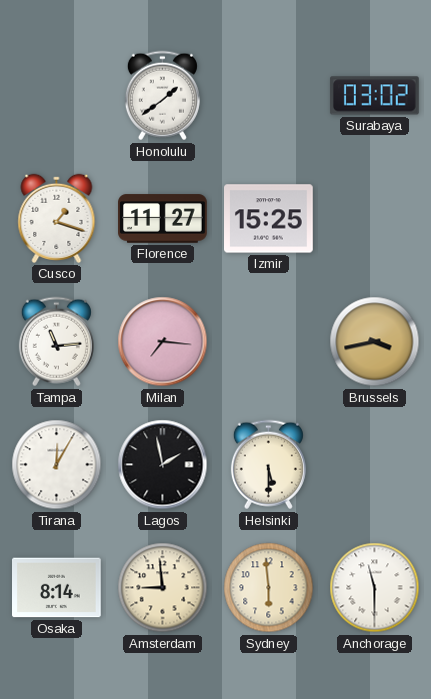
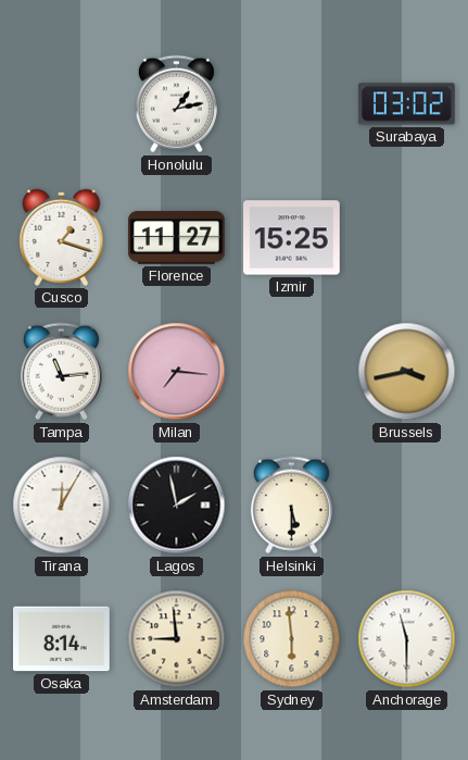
Honolulu: 1:39 -> 1:13 (176, 104)
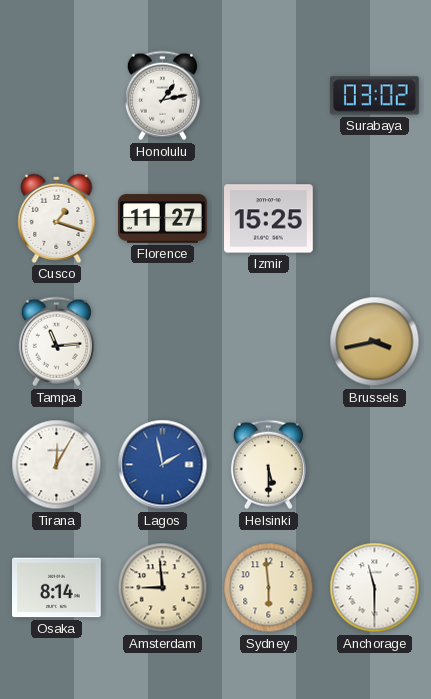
Milan: 7:16 -> none (177, 372)
Lagos dial: black -> blue (163, 465)
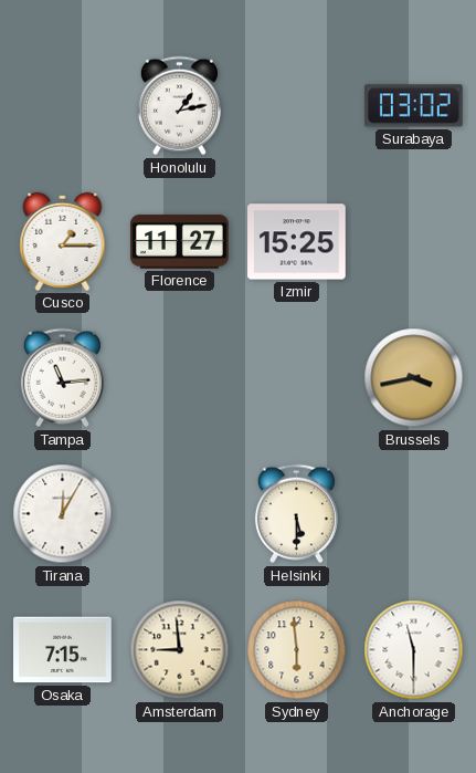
Cusco: 1:18 -> 1:15 (63, 241)
Lagos: 1:58 -> none (163, 465)
Osaka: 8:14 -> 7:15 (63, 650)
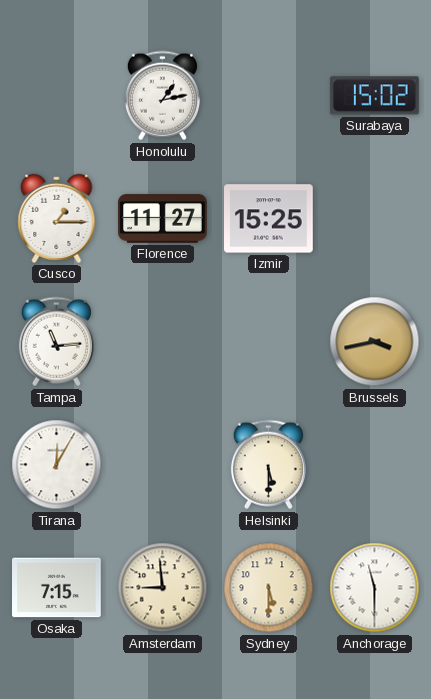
Surabaya: 03:02 -> 15:02 (375, 96)
Sydney: 5:59 -> 5:30 (269, 588)
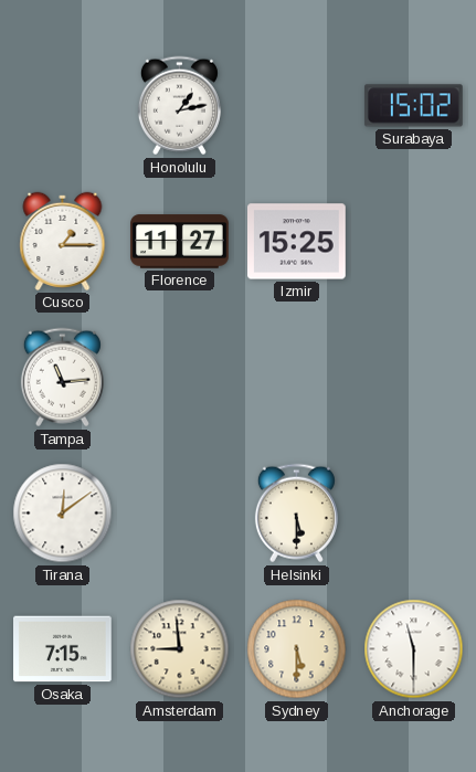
Brussels: 3:43 -> none (375, 342)
Tirana: 12:05 -> 12:09 (63, 514)
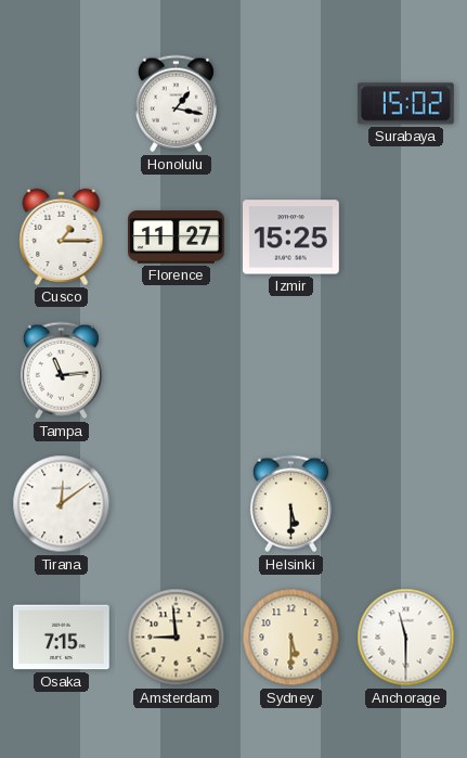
Honolulu: 1:13 -> 1:17 (176, 104)
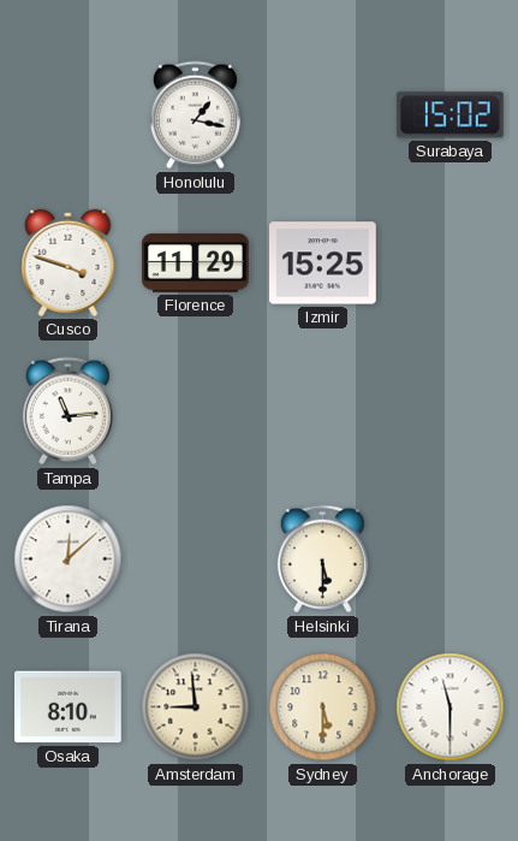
Cusco: 1:15 -> 3:48 (69, 262)
Florence: 11:27 -> 11:29 (196, 263)
Tirana: 12:09 -> 12:08 (69, 559)
Osaka: 7:15 -> 8:10 (69, 707)
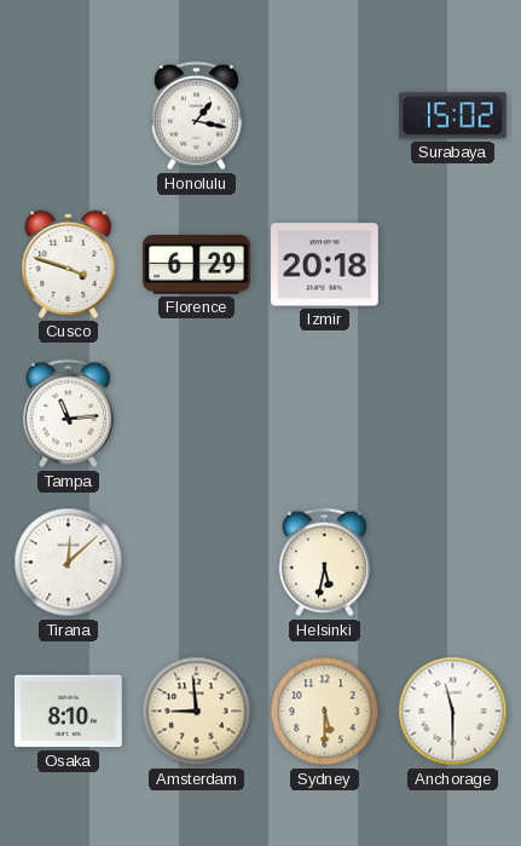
Florence: 11:29 -> 6:29 (197, 265)
Izmir: 15:25 -> 20:18 (325, 265)
Helsinki: 5:30 -> 5:32 (324, 563)
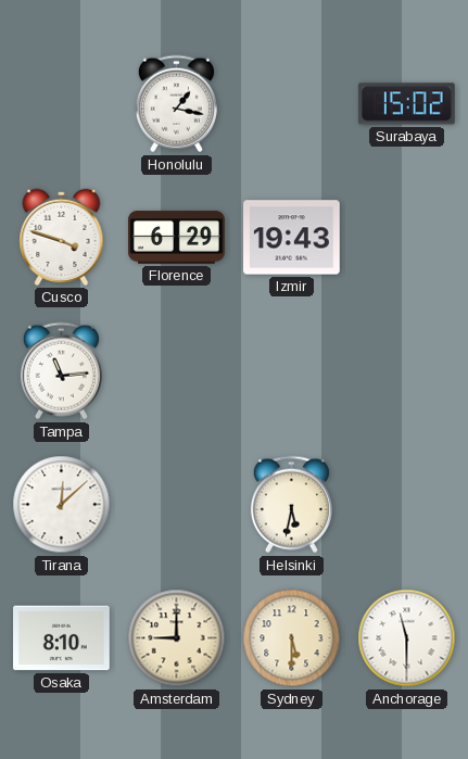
Izmir: 20:18 -> 19:43 (292, 238)
Amsterdam: 8:59 -> 9:00 (177, 638)
